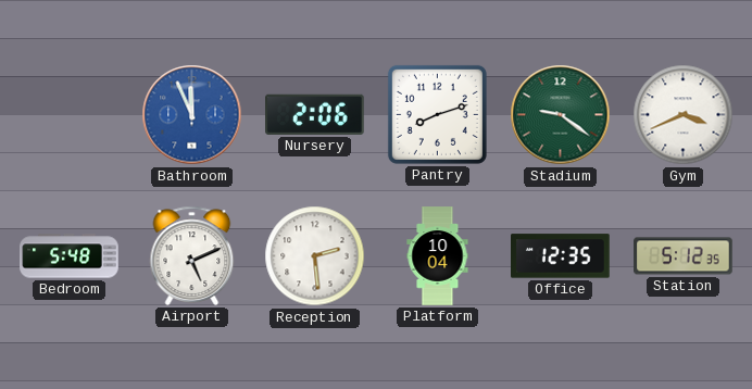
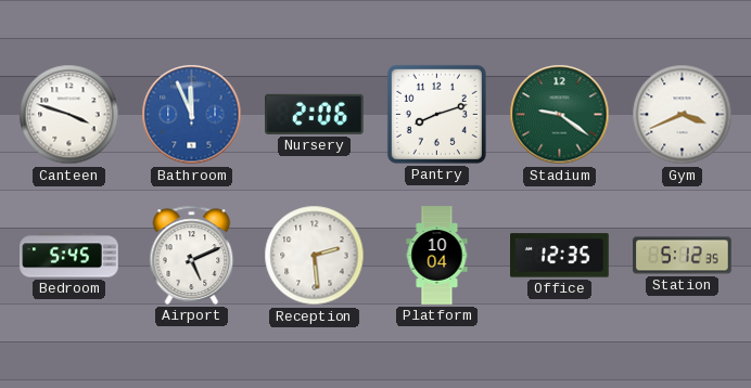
Canteen: none -> 3:48 (69, 115)
Bedroom: 5:48 -> 5:45 (69, 256)
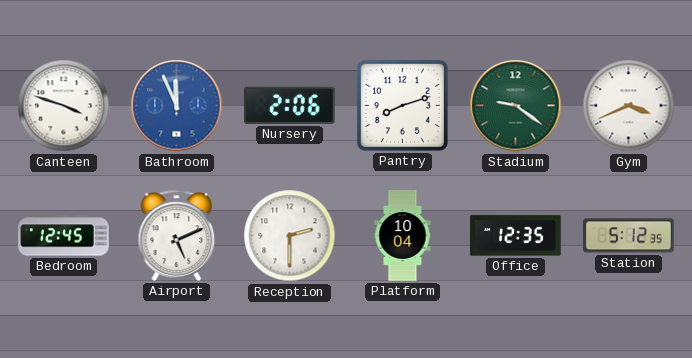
Bedroom: 5:45 -> 12:45 (64, 236)
Reception: 2:29 -> 2:30 (290, 236)
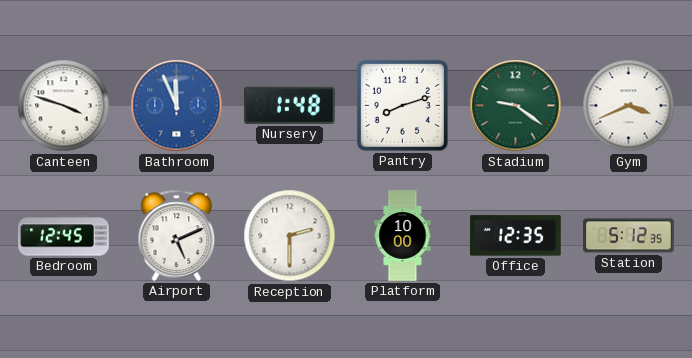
Nursery: 2:06 -> 1:48 (290, 105)
Platform: 10:04 -> 10:00 (403, 236)
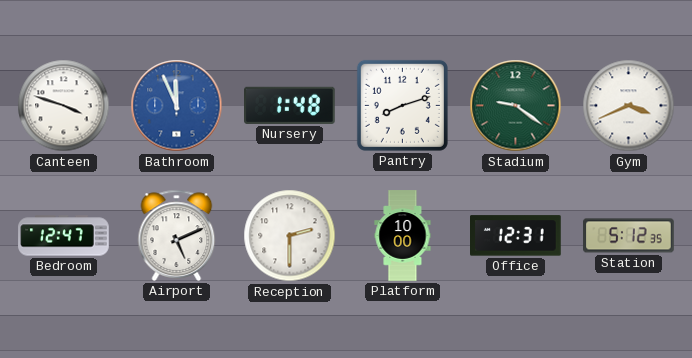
Bedroom: 12:45 -> 12:47 (64, 236)
Office: 12:35 -> 12:31 (516, 236)
